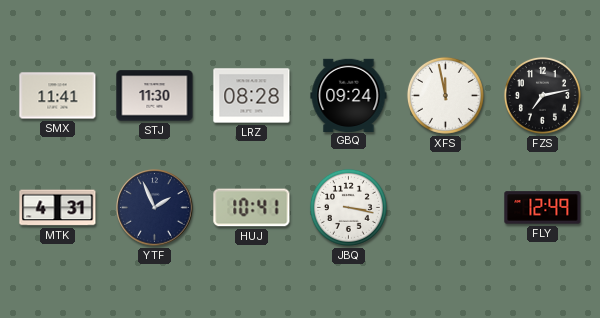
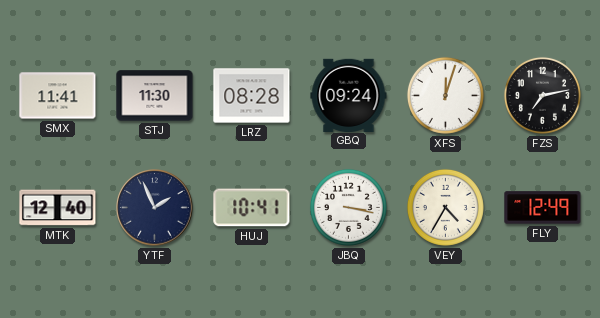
XFS: 11:58 -> 12:03 (445, 95)
MTK: 4:31 -> 12:40 (58, 208)
VEY: none -> 4:35 (445, 207)
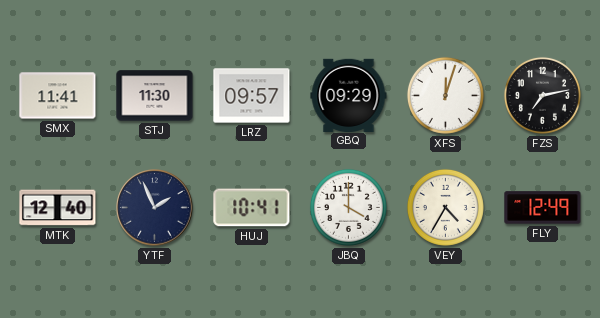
LRZ: 08:28 -> 09:57 (252, 96)
GBQ: 09:24 -> 09:29 (349, 95)
JBQ: 3:17 -> 4:00 (348, 207)
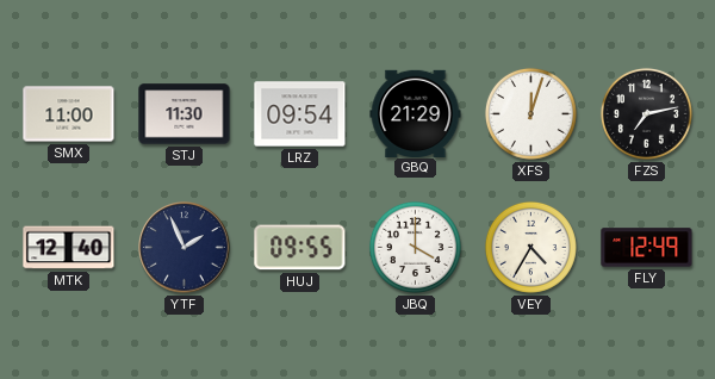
SMX: 11:41 -> 11:00 (69, 114)
LRZ: 09:57 -> 09:54 (300, 114)
GBQ: 09:29 -> 21:29 (416, 113)
HUJ: 10:41 -> 09:55 (300, 248)
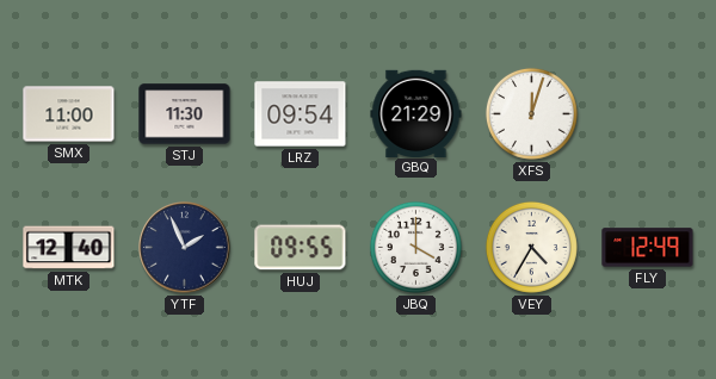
FZS: 7:13 -> none (646, 113)
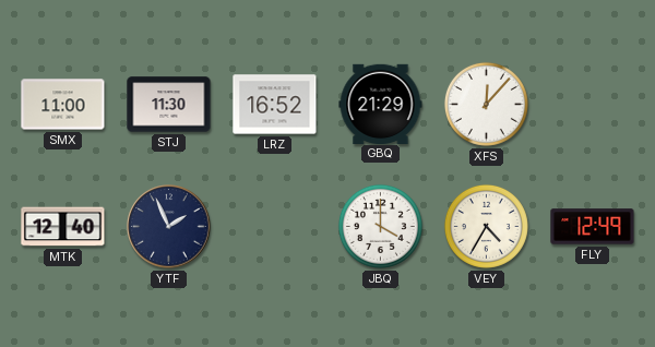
LRZ: 09:54 -> 16:52 (275, 105)
XFS: 12:03 -> 12:07 (486, 104)
HUJ: 09:55 -> none (301, 248)
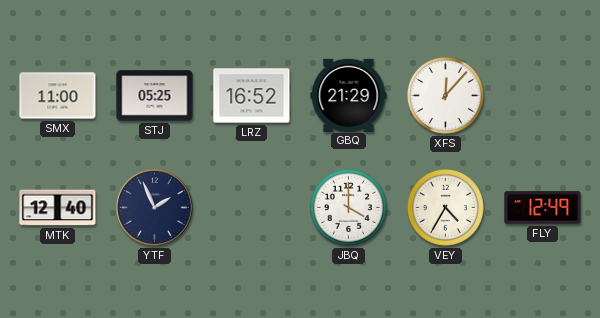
STJ: 11:30 -> 05:25 (155, 96)
